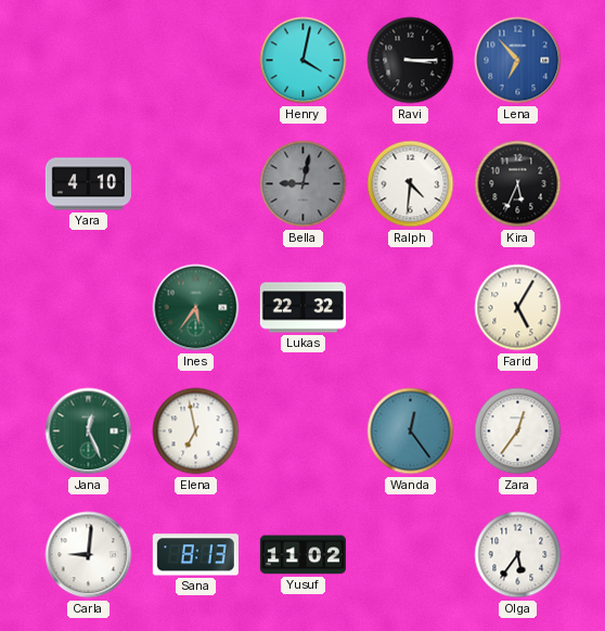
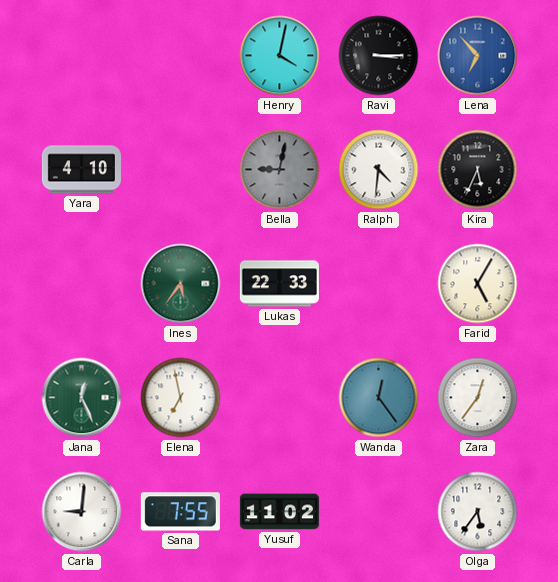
Lukas: 22:32 -> 22:33 (279, 284)
Sana: 8:13 -> 7:55 (180, 512)
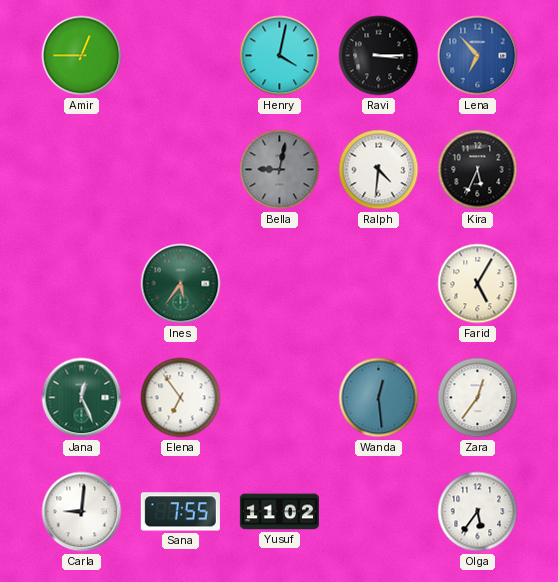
Amir: none -> 12:45 (82, 56)
Yara: 4:10 -> none (81, 170)
Lukas: 22:33 -> none (279, 284)
Elena: 6:58 -> 6:54 (181, 398)
Wanda: 12:24 -> 12:29 (379, 398)
